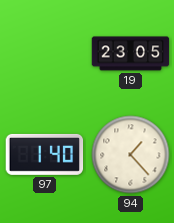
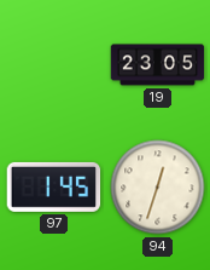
97: 1:40 -> 1:45 (54, 186)
94: 1:23 -> 12:33 (158, 188)
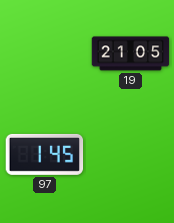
19: 23:05 -> 21:05 (131, 54)
94: 12:33 -> none (158, 188)
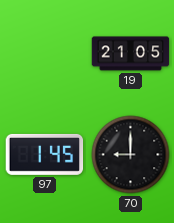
70: none -> 9:00 (131, 155)
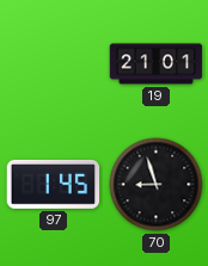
19: 21:05 -> 21:01 (157, 64)
70: 9:00 -> 8:57 (157, 185)
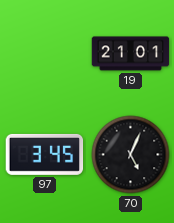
97: 1:45 -> 3:45 (45, 154)
70: 8:57 -> 5:04 (131, 155)
